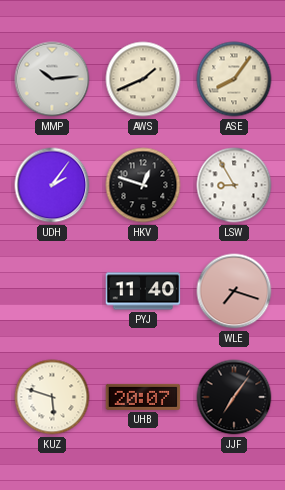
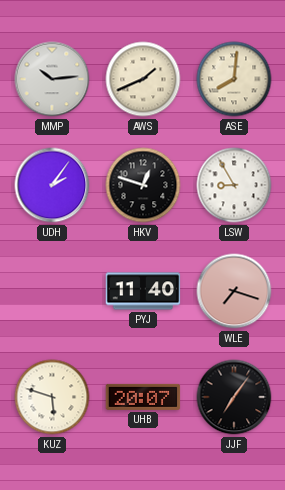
ASE: 8:06 -> 8:01 (234, 79)
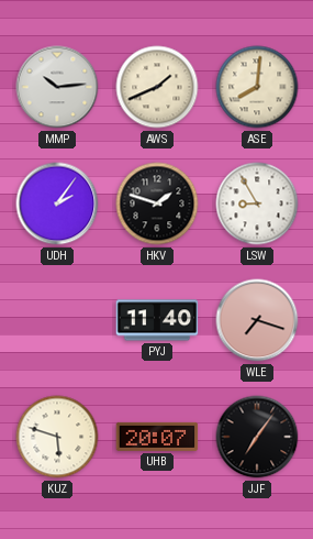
HKV: 12:48 -> 1:48 (157, 204)
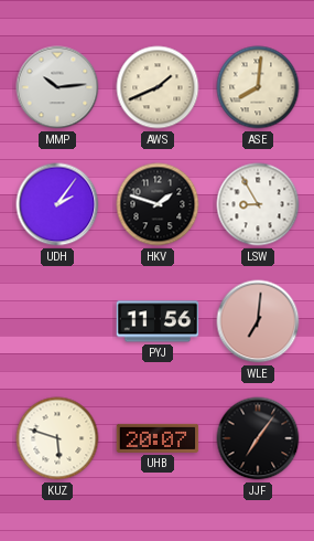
PYJ: 11:40 -> 11:56 (158, 321)
WLE: 7:18 -> 7:01 (258, 321)
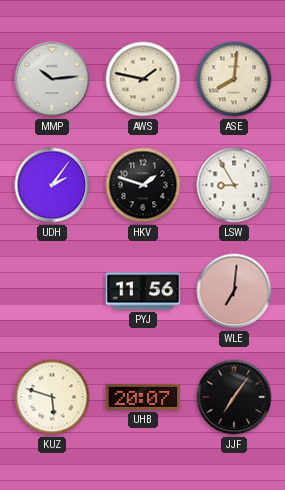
AWS: 1:41 -> 1:47 (143, 79)
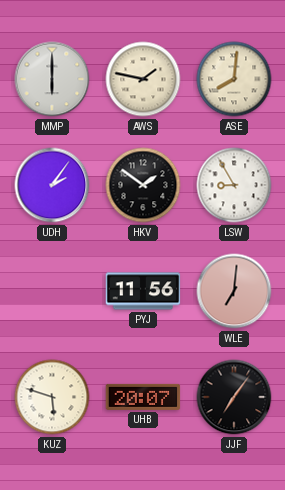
MMP: 10:14 -> 6:00 (52, 79)
HKV: 1:48 -> 1:51 (143, 185)
